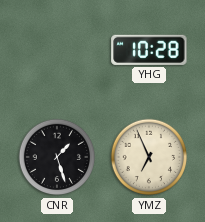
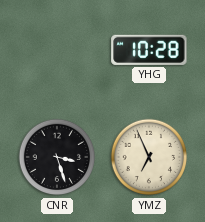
CNR: 1:27 -> 3:27 (57, 157)
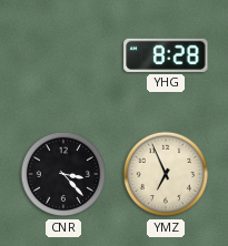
YHG: 10:28 -> 8:28 (166, 55)
CNR: 3:27 -> 3:23 (63, 174)
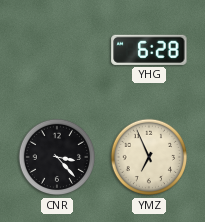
YHG: 8:28 -> 6:28 (149, 50)
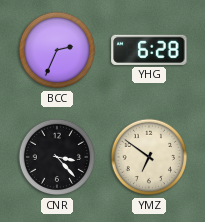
BCC: none -> 2:34 (57, 50)
YMZ: 6:56 -> 6:51 (149, 157)
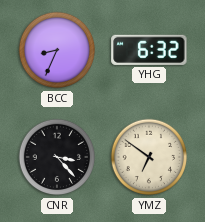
BCC: 2:34 -> 8:34 (57, 50)
YHG: 6:28 -> 6:32 (149, 50)
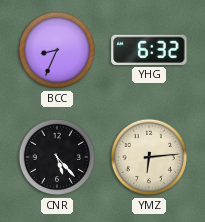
CNR: 3:23 -> 5:23 (57, 157)
YMZ: 6:51 -> 6:14 (149, 157)
